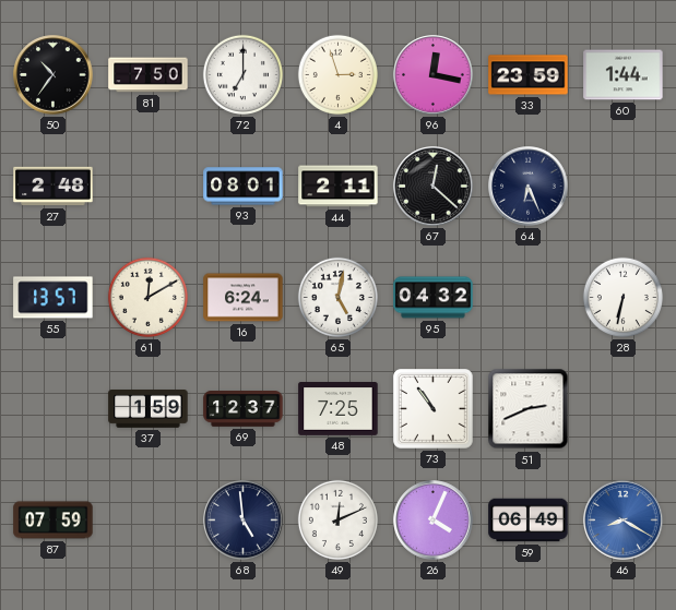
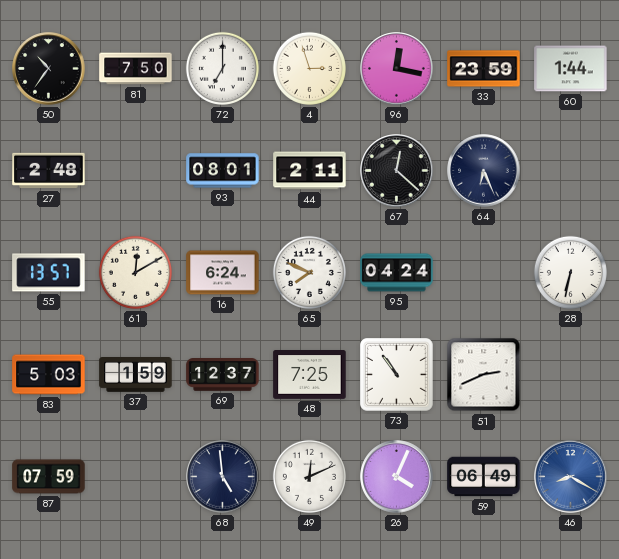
65: 5:02 -> 7:49 (309, 272)
95: 04:32 -> 04:24 (397, 273)
83: none -> 5:03 (49, 375)
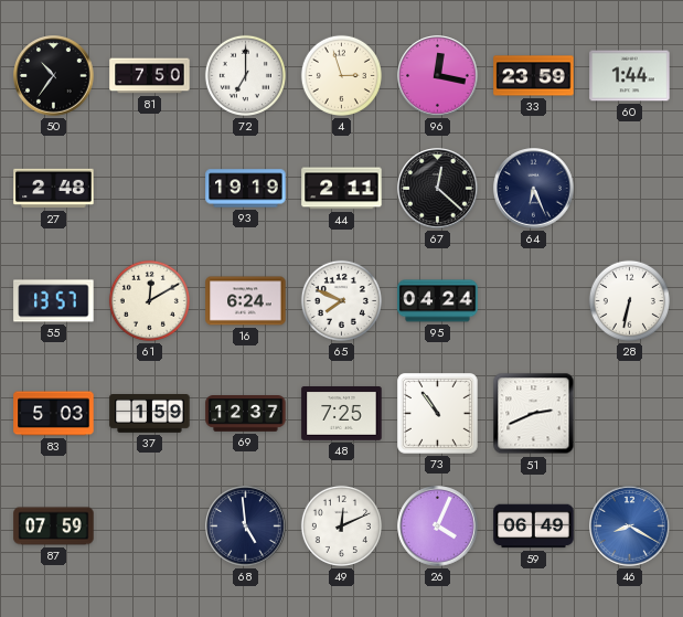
93: 08:01 -> 19:19 (246, 189)
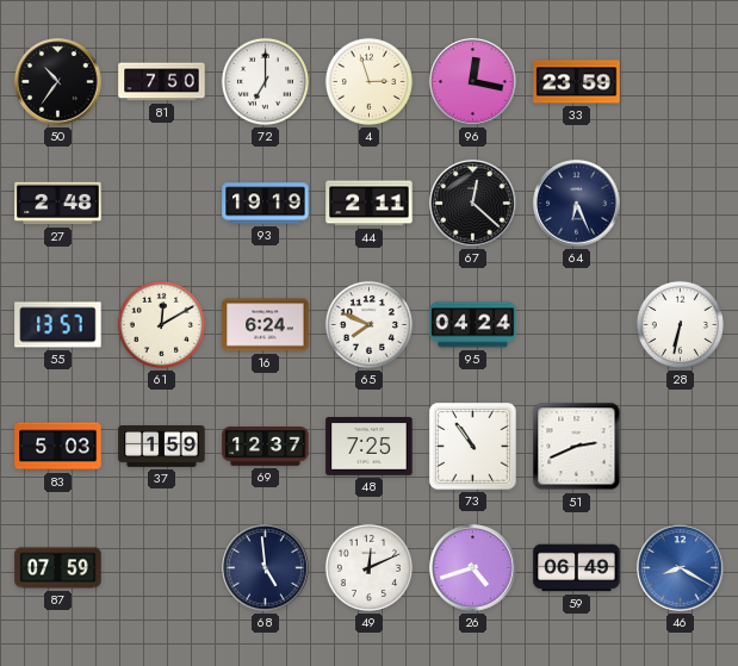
60: 1:44 -> none (630, 76)
26: 4:04 -> 4:42 (473, 568)
